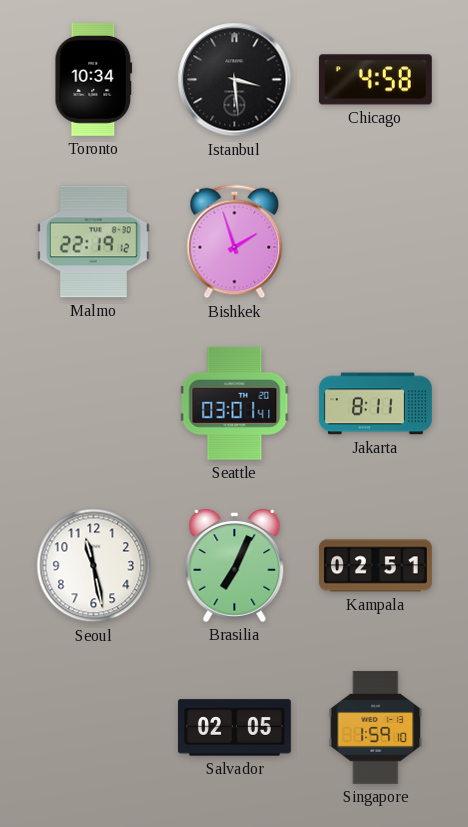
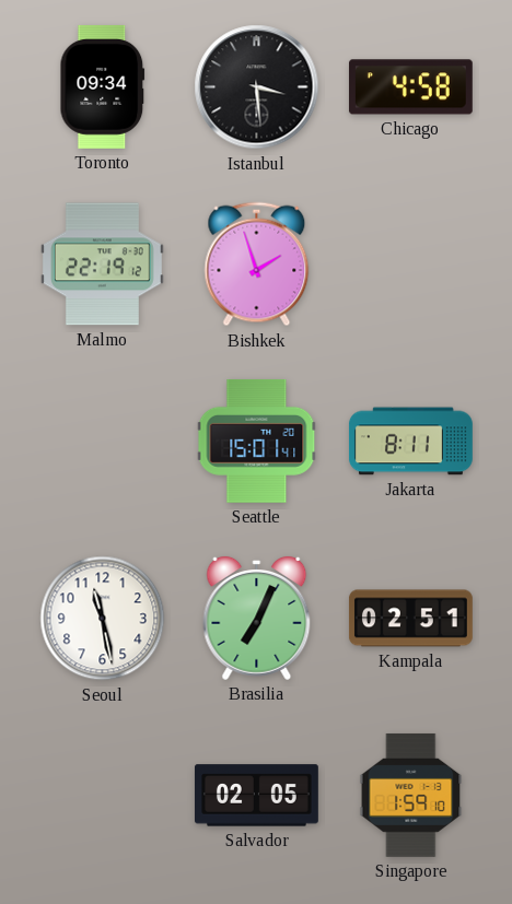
Toronto: 10:34 -> 09:34 (103, 86)
Seattle: 03:01 -> 15:01 (257, 441)
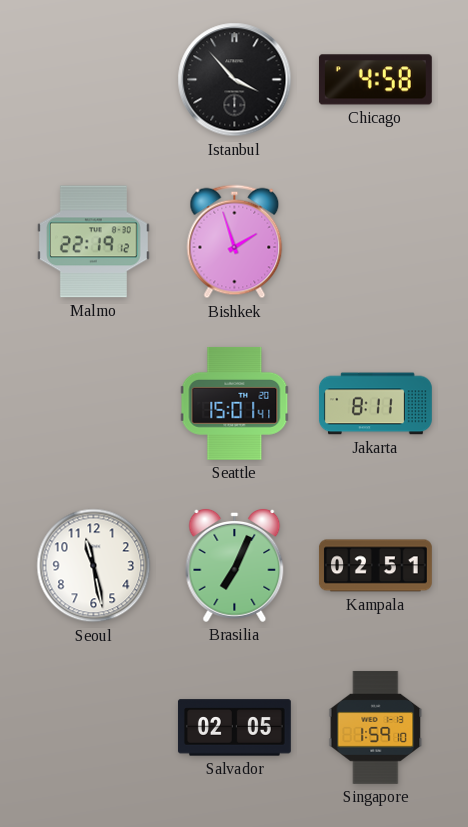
Toronto: 09:34 -> none (103, 86)
Istanbul: 3:29 -> 3:53 (235, 80)
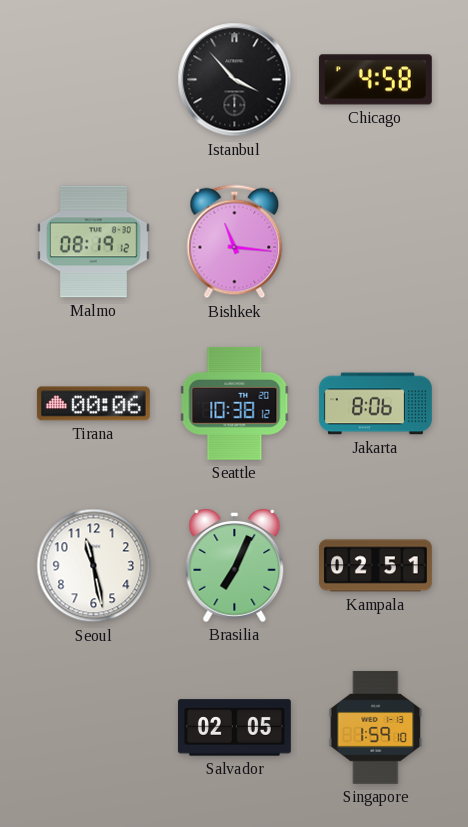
Malmo: 22:19 -> 08:19 (93, 242)
Bishkek: 1:57 -> 11:16 (235, 242)
Tirana: none -> 00:06 (93, 404)
Seattle: 15:01 -> 10:38 (235, 403)
Jakarta: 8:11 -> 8:06 (375, 404)
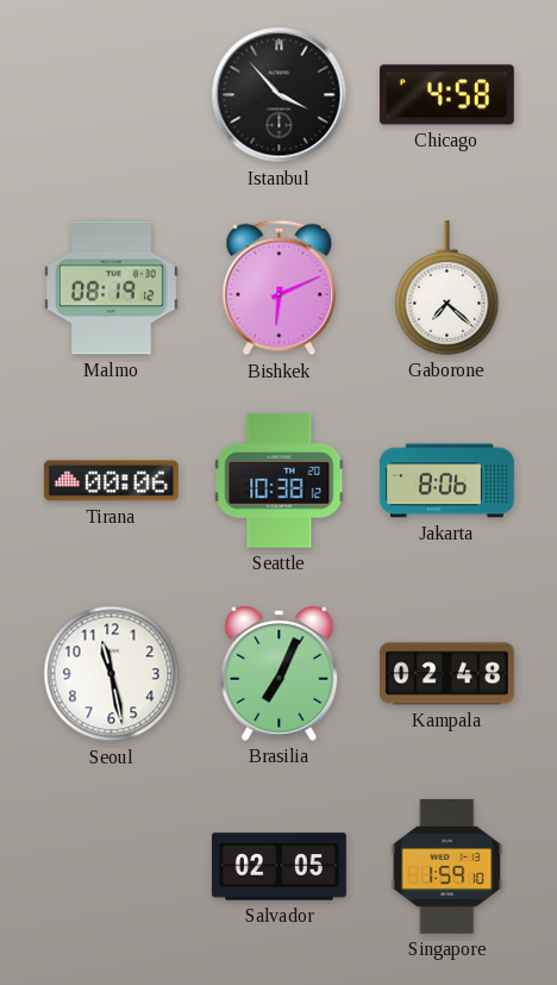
Bishkek: 11:16 -> 6:11 (280, 288)
Gaborone: none -> 7:22 (448, 287)
Kampala: 02:51 -> 02:48 (446, 674)
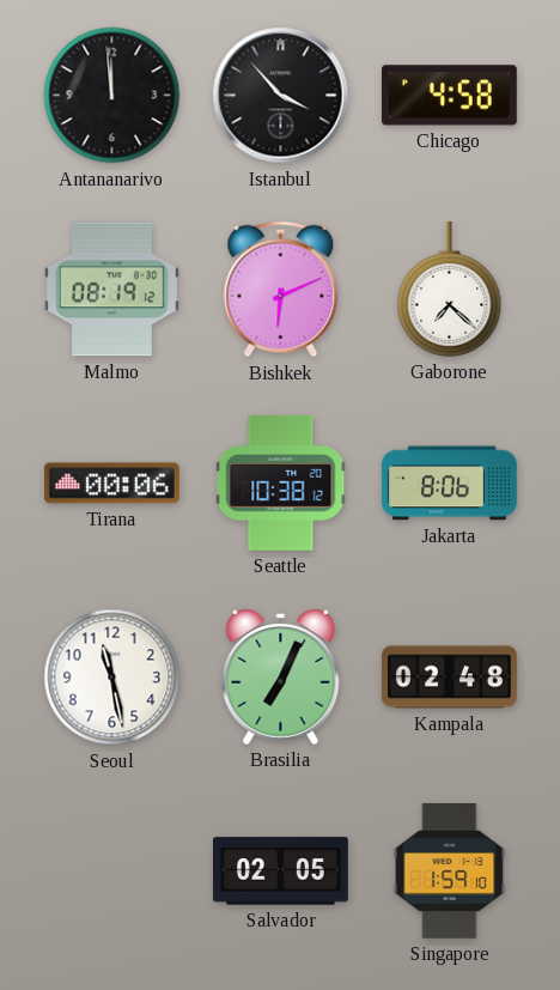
Antananarivo: none -> 11:59 (112, 96)
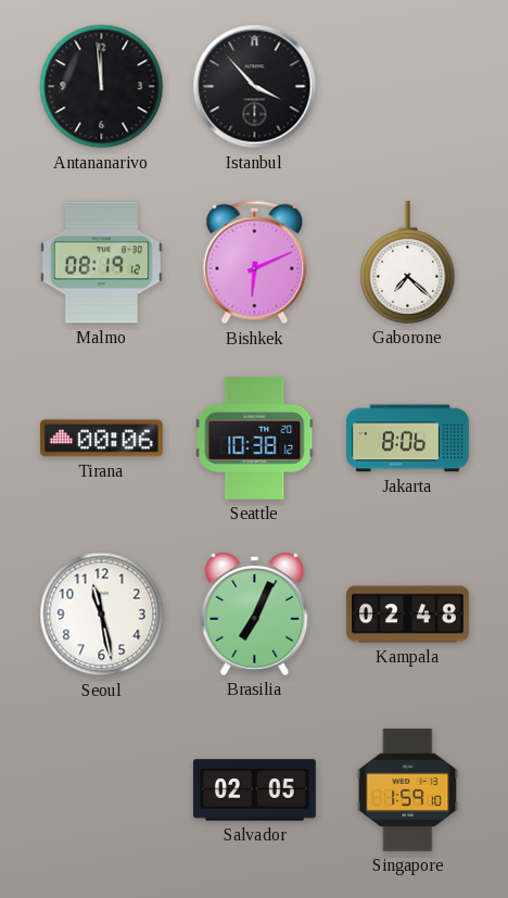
Chicago: 4:58 -> none (449, 96)
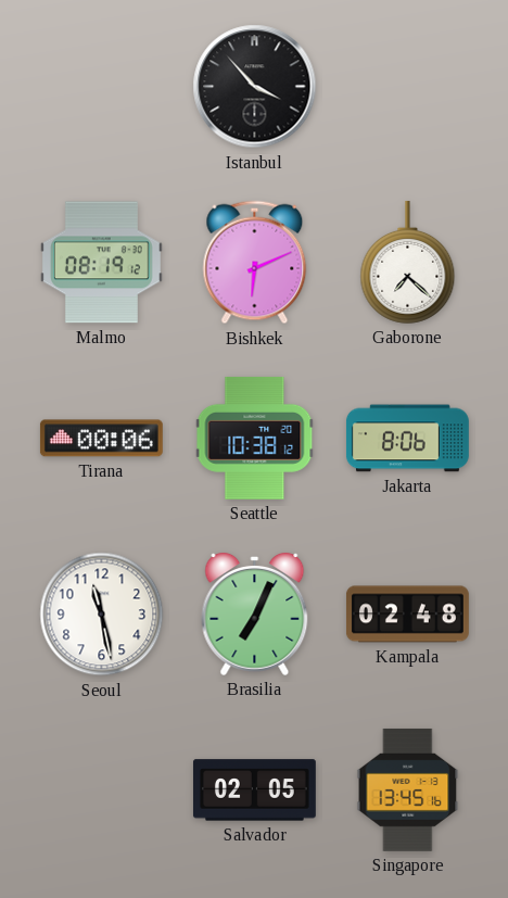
Antananarivo: 11:59 -> none (102, 87)
Singapore: 1:59 -> 13:45 (408, 789)
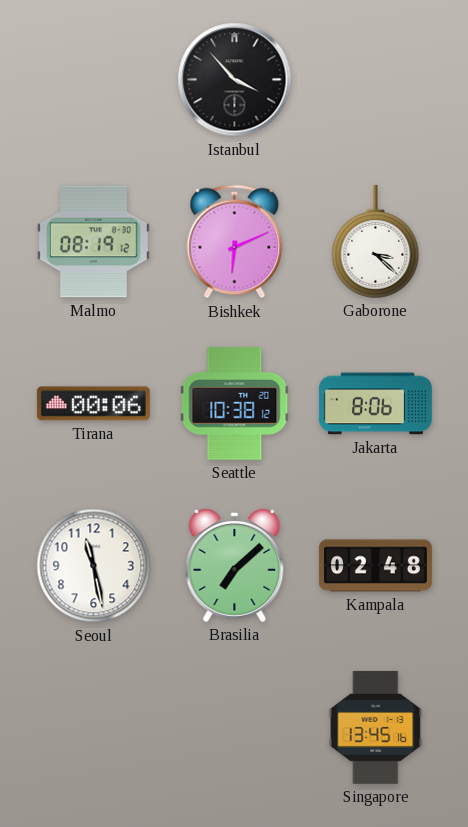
Gaborone: 7:22 -> 3:22 (376, 241)
Brasilia: 7:04 -> 7:08 (235, 565)
Salvador: 02:05 -> none (255, 791)
